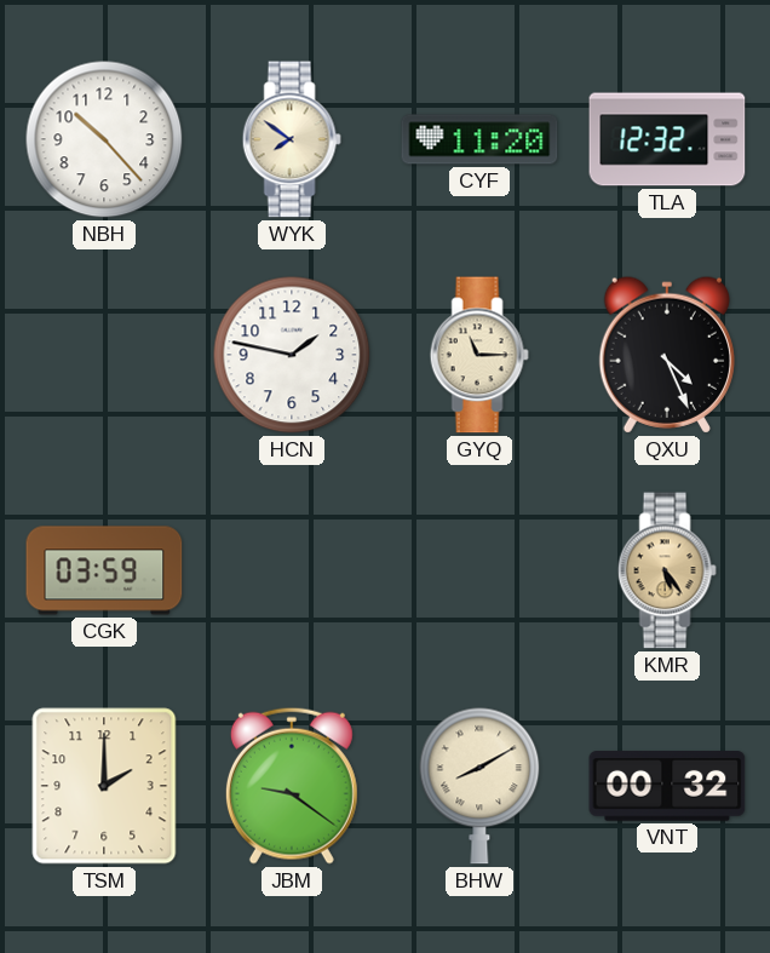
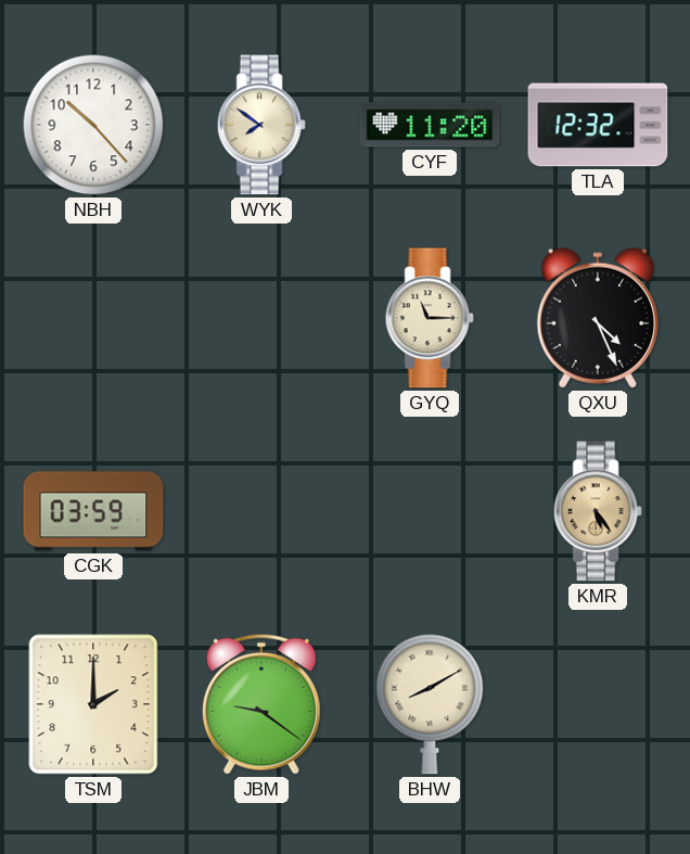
HCN: 1:47 -> none (292, 355)
VNT: 00:32 -> none (667, 786)
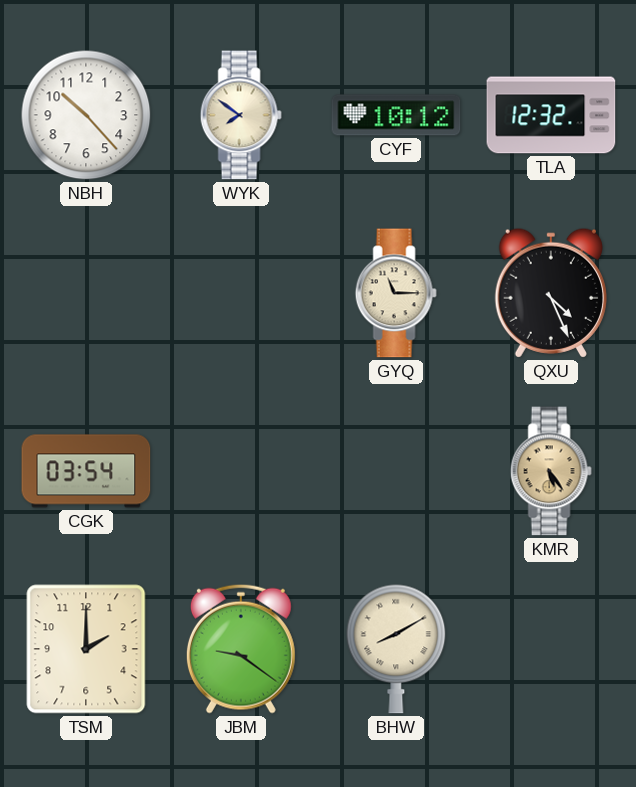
CYF: 11:20 -> 10:12 (396, 115)
CGK: 03:59 -> 03:54 (86, 471)
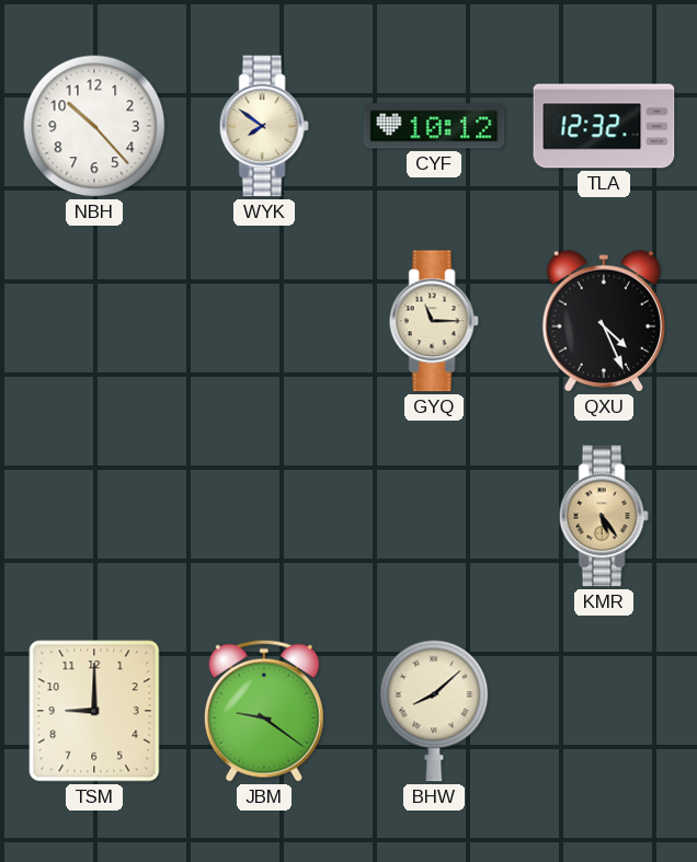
CGK: 03:54 -> none (86, 471)
TSM: 2:00 -> 9:00 (94, 711)
BHW: 8:10 -> 8:08 (434, 711)
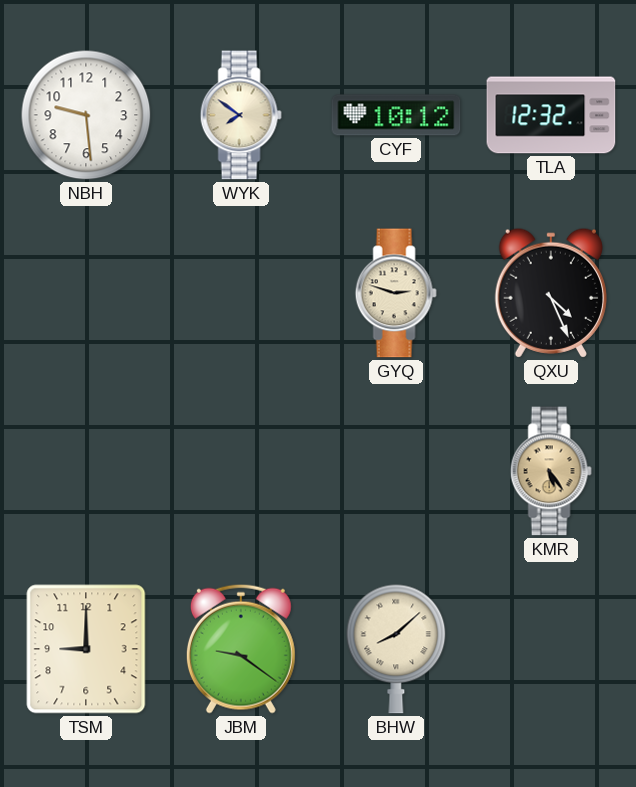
NBH: 10:23 -> 9:29 (86, 115)
GYQ: 11:15 -> 2:48 (396, 293)
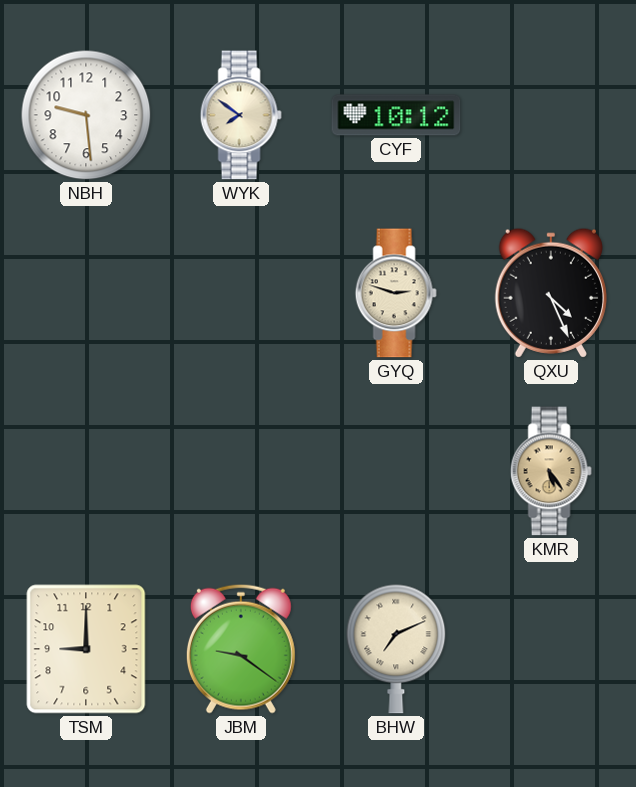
TLA: 12:32 -> none (551, 115)
BHW: 8:08 -> 7:11 (396, 649)
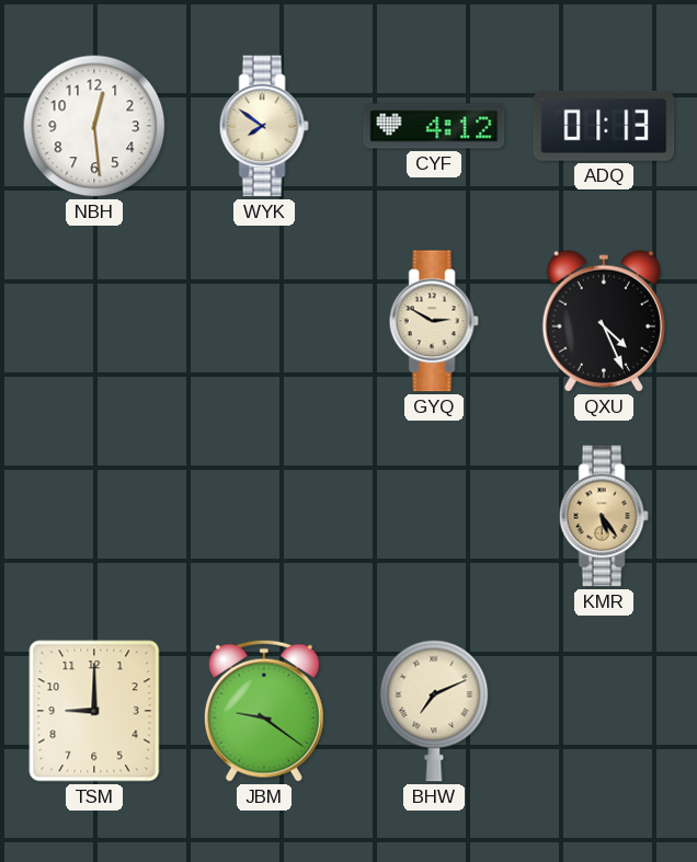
NBH: 9:29 -> 12:29 (94, 126)
CYF: 10:12 -> 4:12 (434, 126)
ADQ: none -> 01:13 (604, 126)
GYQ: 2:48 -> 2:50 (434, 321)
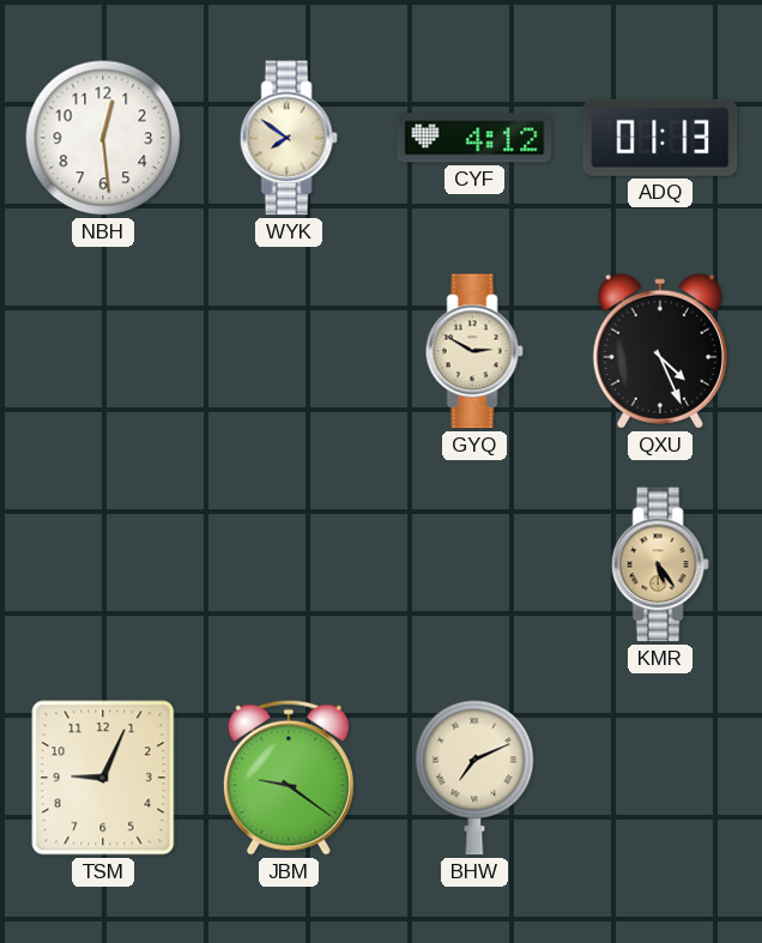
TSM: 9:00 -> 9:04 (103, 778)
